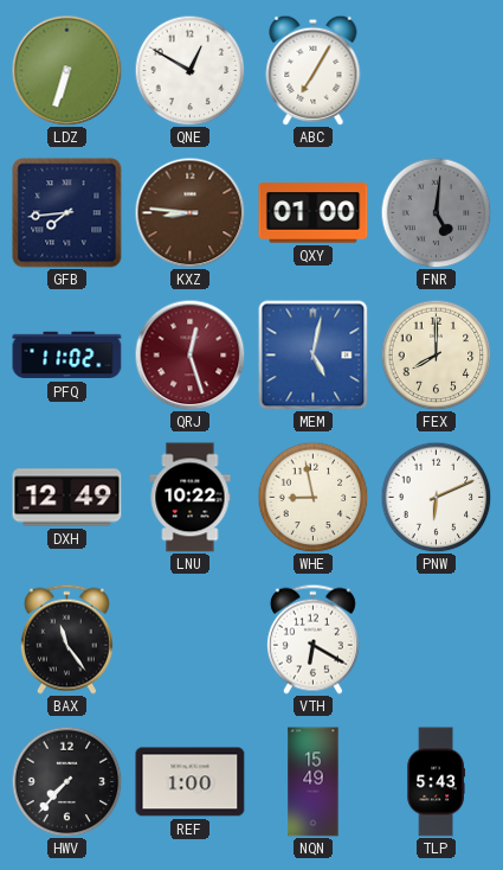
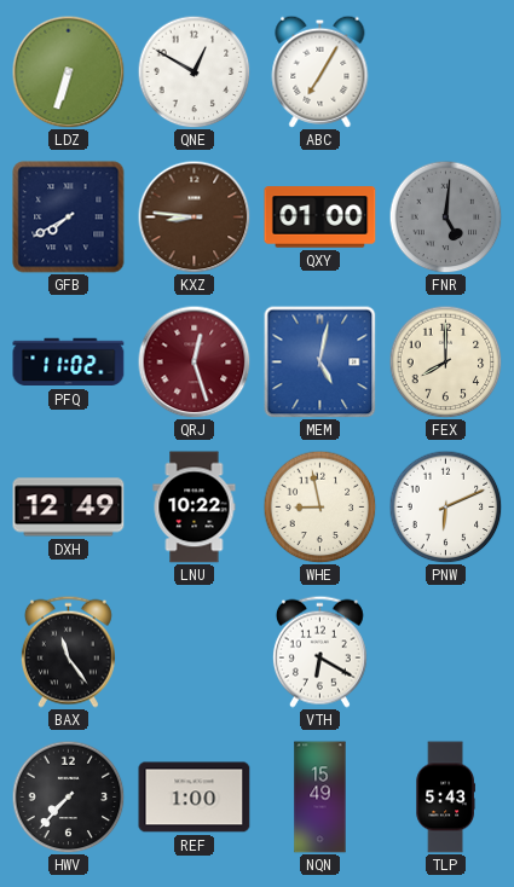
GFB: 7:44 -> 7:40 (69, 218)
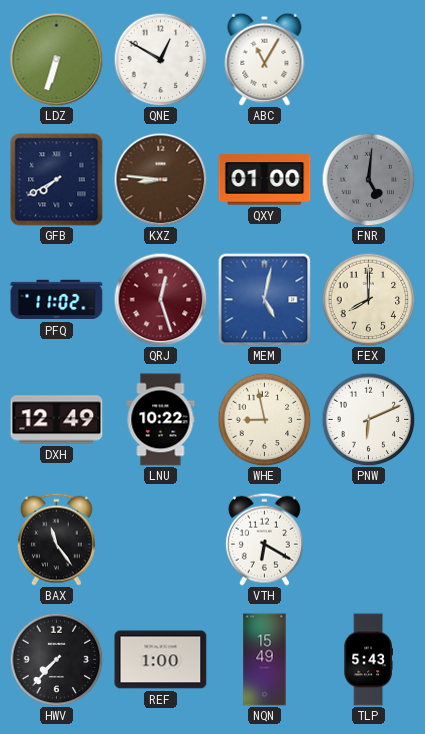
ABC: 7:05 -> 11:05 (265, 59)
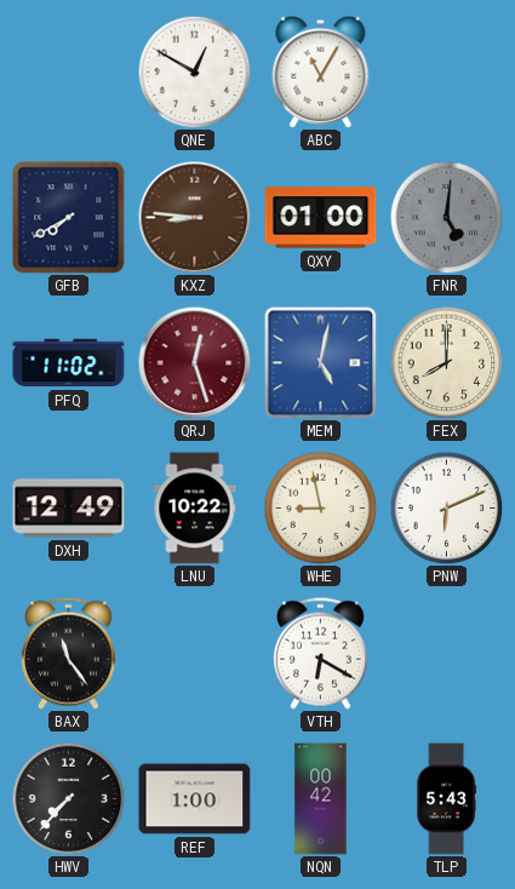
LDZ: 6:33 -> none (56, 59)
NQN: 15:49 -> 00:42 (321, 799)
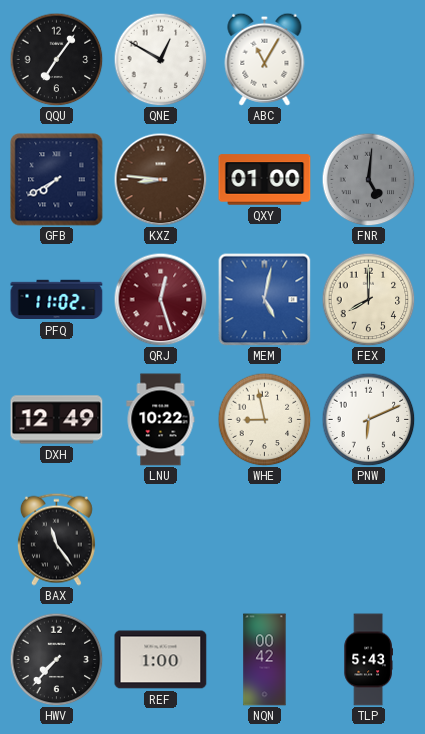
QQU: none -> 7:06 (56, 59)
VTH: 6:20 -> none (320, 653)
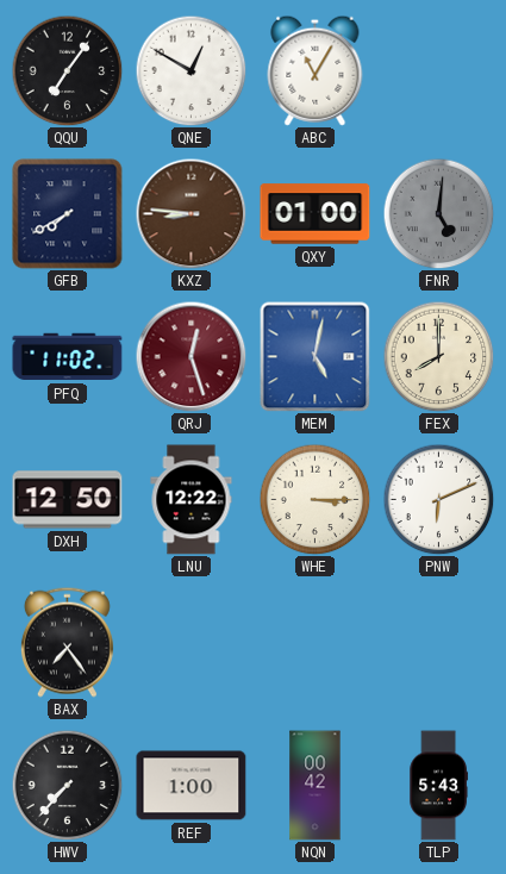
DXH: 12:49 -> 12:50 (68, 500)
LNU: 10:22 -> 12:22 (192, 500)
WHE: 8:58 -> 3:15 (314, 499)
BAX: 11:24 -> 7:24 (67, 642)
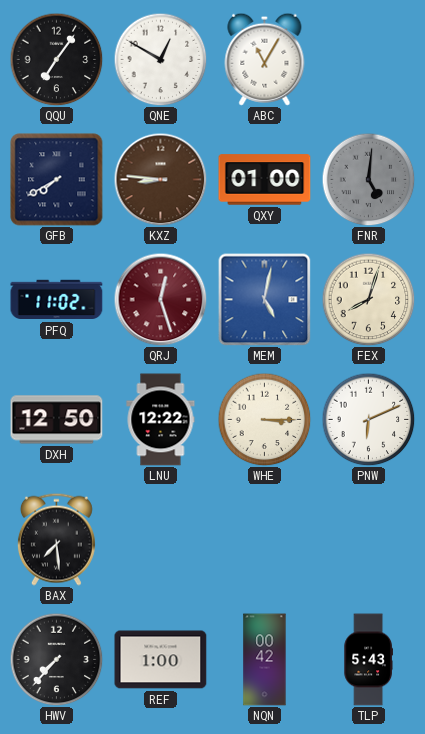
FEX: 8:00 -> 8:03 (368, 299)
BAX: 7:24 -> 7:29 (56, 539)
